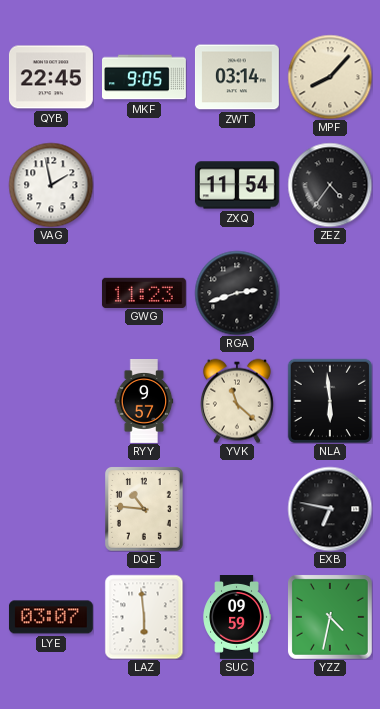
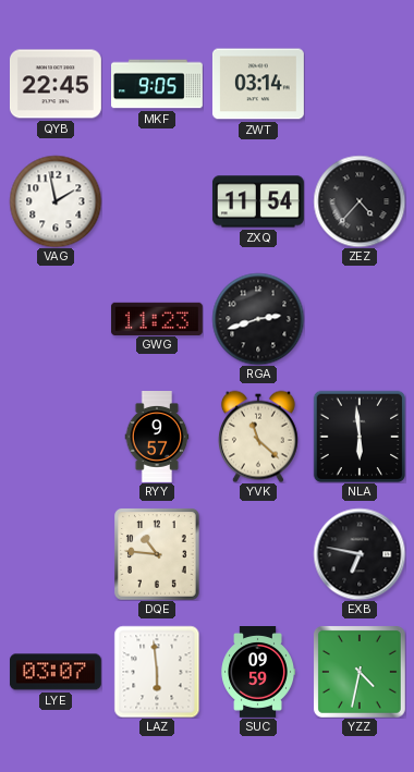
MPF: 8:07 -> none (330, 77)
ZEZ: 4:36 -> 4:37 (360, 201)
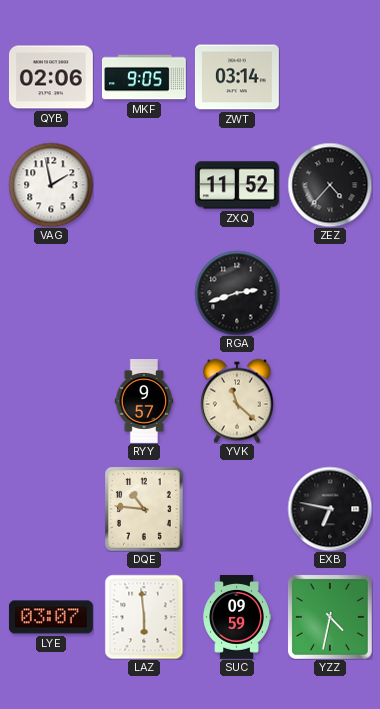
QYB: 22:45 -> 02:06 (51, 77)
ZXQ: 11:54 -> 11:52 (237, 185)
GWG: 11:23 -> none (157, 318)
NLA: 5:59 -> none (360, 437)
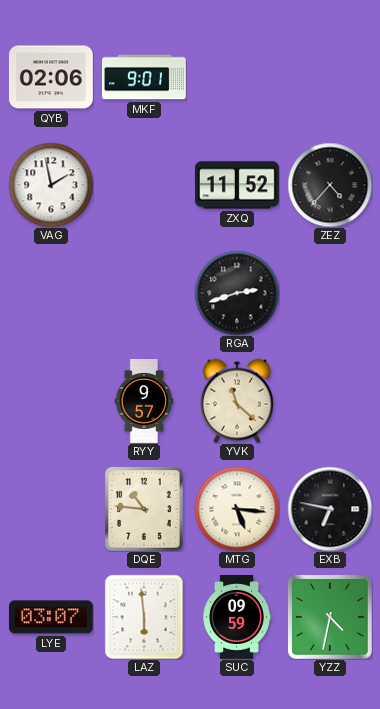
MKF: 9:05 -> 9:01 (145, 77)
ZWT: 03:14 -> none (237, 77)
MTG: none -> 5:16 (237, 509)
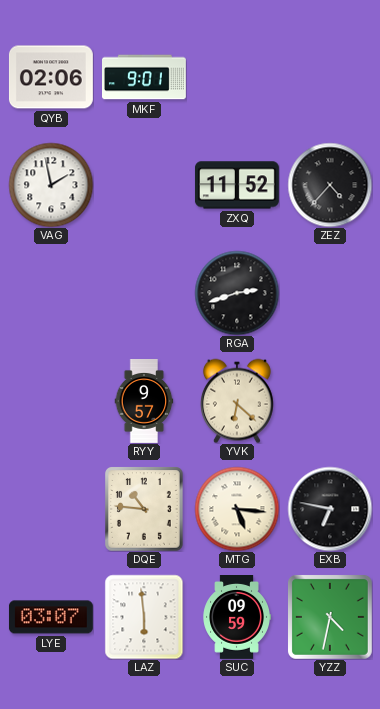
YVK: 11:22 -> 6:22 (237, 401)
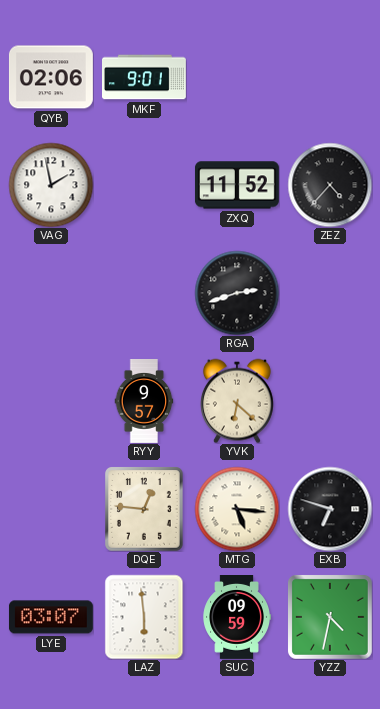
DQE: 10:46 -> 12:46 (145, 509)
EXB: 6:47 -> 6:48 (330, 509)
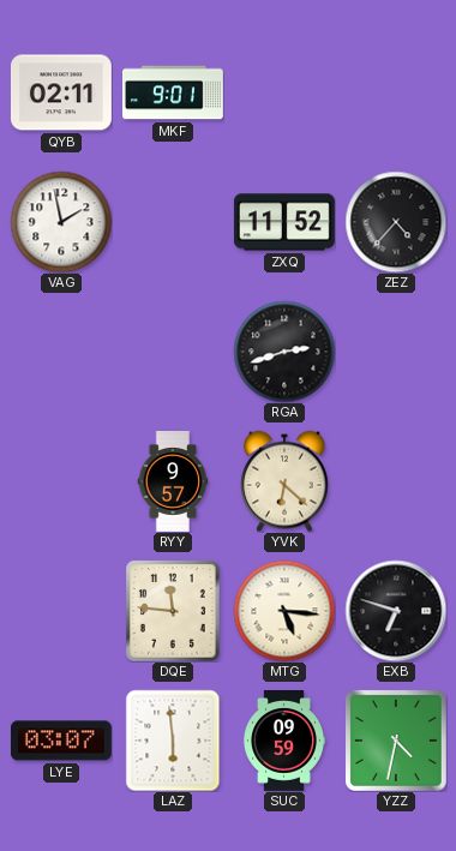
QYB: 02:06 -> 02:11 (61, 92)
DQE: 12:46 -> 11:46 (174, 611)
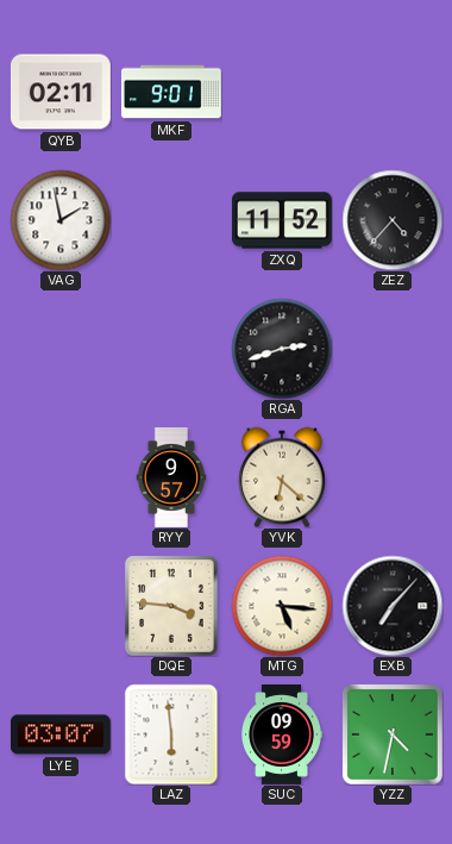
DQE: 11:46 -> 3:46 (172, 606)
EXB: 6:48 -> 7:07 (393, 606)
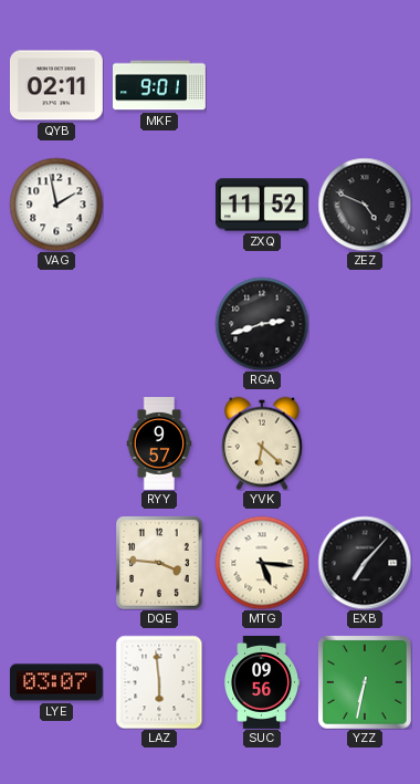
ZEZ: 4:37 -> 4:49 (365, 205)
SUC: 09:59 -> 09:56 (261, 683)
YZZ: 4:32 -> 6:32 (365, 682)
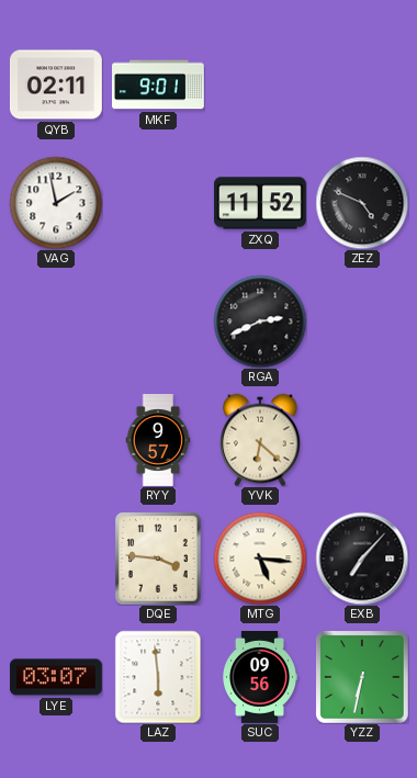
RGA: 2:42 -> 2:41 (260, 322)
